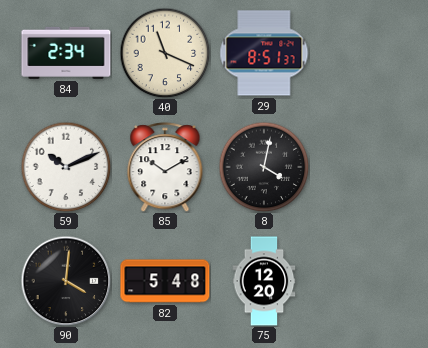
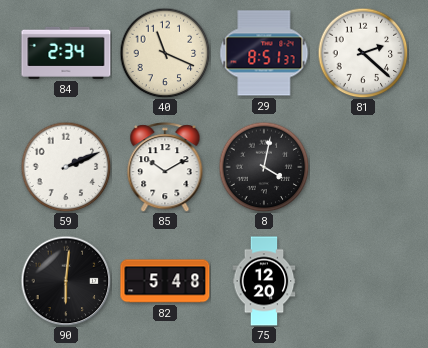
81: none -> 2:22 (363, 53)
59: 10:11 -> 2:11 (66, 167)
90: 4:01 -> 6:01 (66, 281)
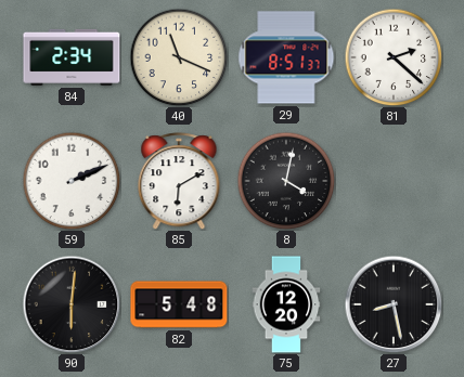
85: 10:10 -> 6:10 (179, 181)
27: none -> 8:28 (394, 304)
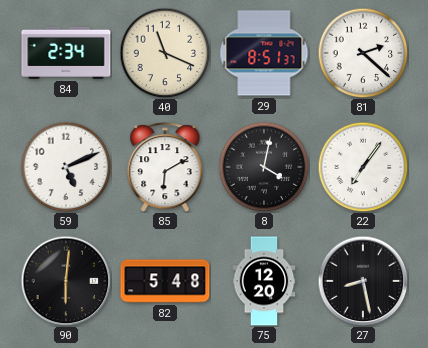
59: 2:11 -> 5:11 (66, 167)
22: none -> 7:06 (363, 167)
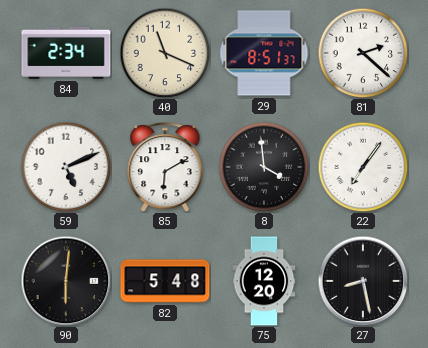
8: 4:02 -> 3:59 (264, 167)
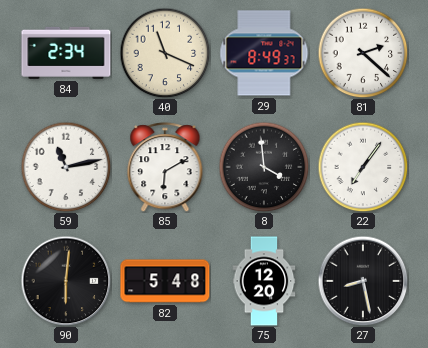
29: 8:51 -> 8:49 (264, 53)
59: 5:11 -> 11:13 (66, 167)
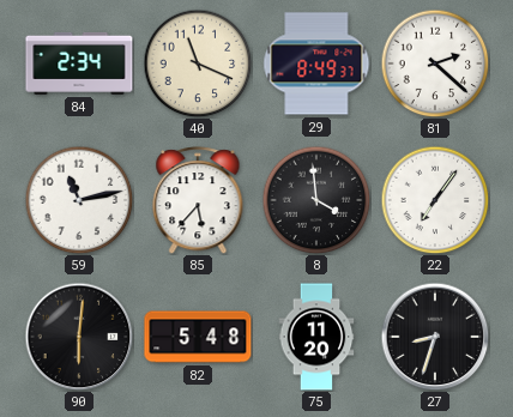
85: 6:10 -> 5:37 (198, 200)
75: 12:20 -> 11:20 (316, 337)
27: 8:28 -> 8:33 (435, 337)
